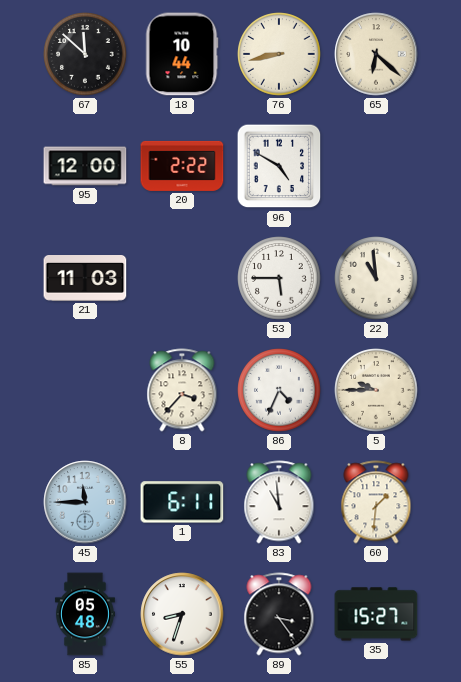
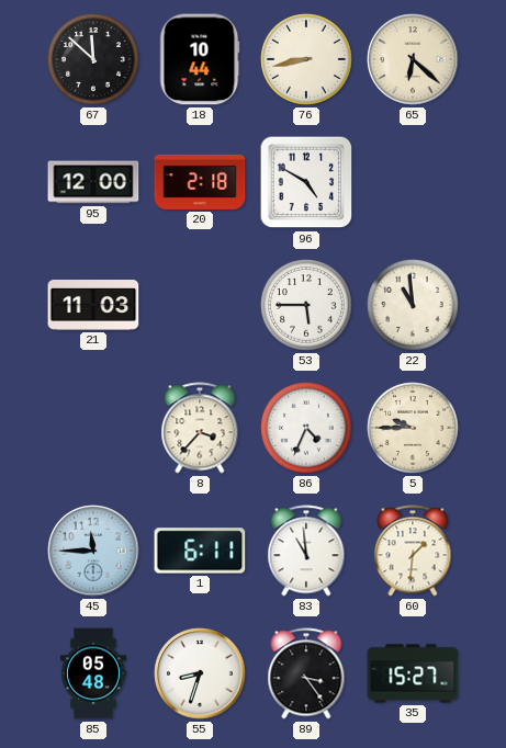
20: 2:22 -> 2:18 (200, 182)
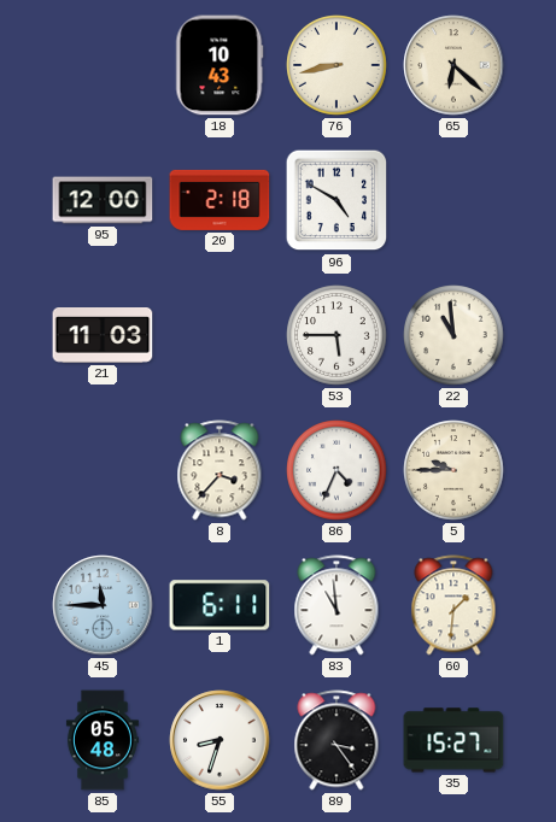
67: 11:52 -> none (93, 59)
18: 10:44 -> 10:43 (220, 65)
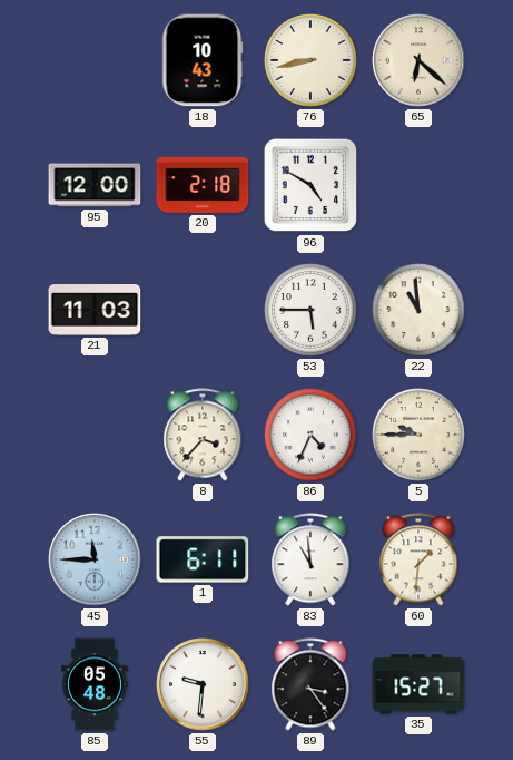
55: 8:33 -> 9:31 (203, 684)
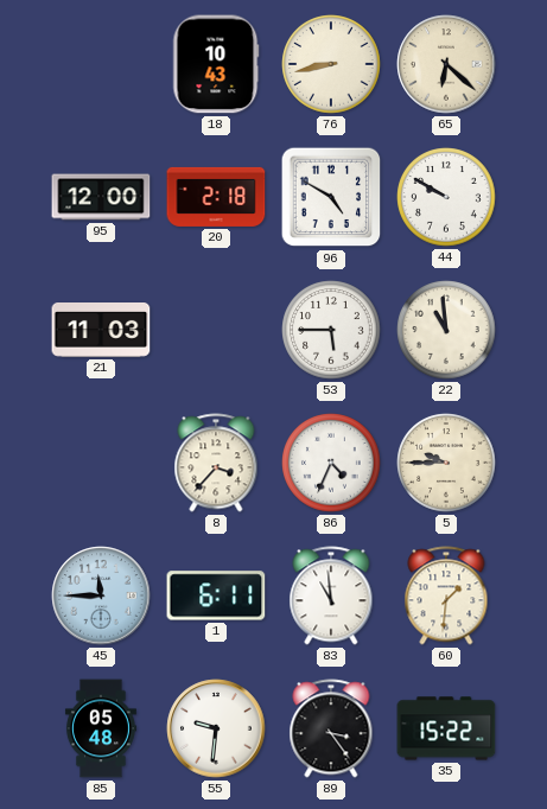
44: none -> 9:50 (446, 197)
35: 15:27 -> 15:22 (446, 728)
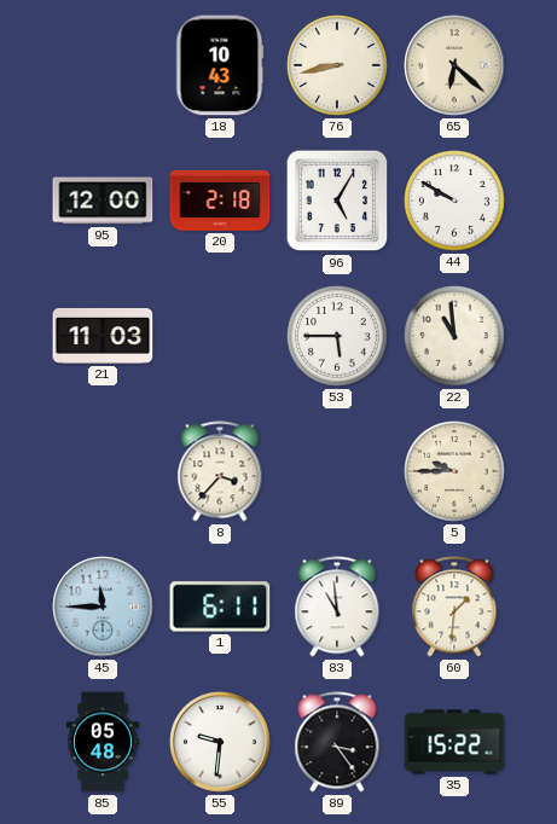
96: 4:50 -> 5:05 (337, 201)
86: 4:34 -> none (331, 463)
